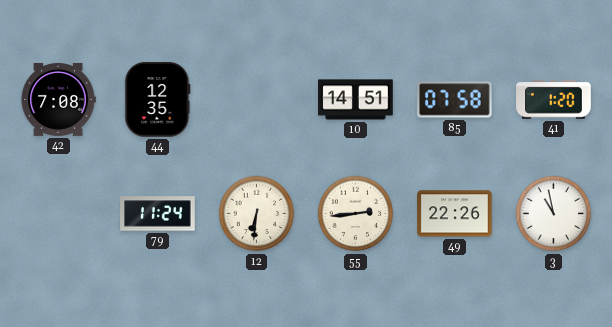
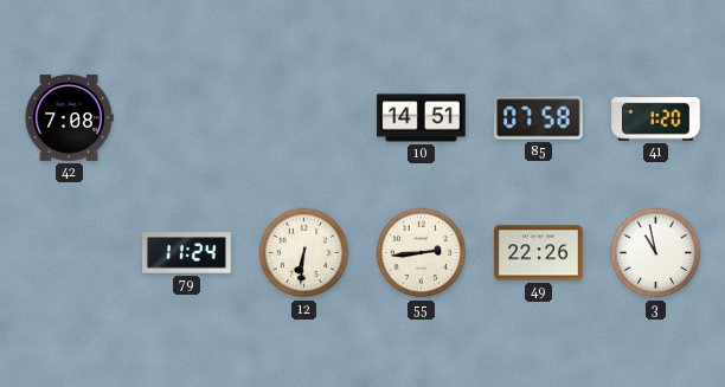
44: 12:35 -> none (158, 100)
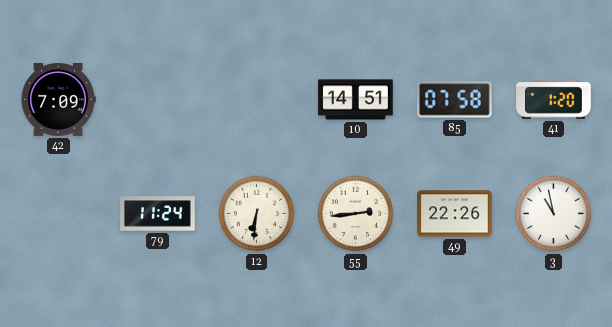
42: 7:08 -> 7:09 (58, 99)
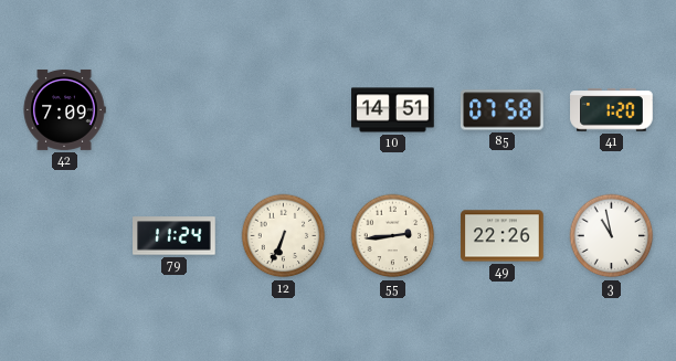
12: 6:31 -> 6:34 (284, 236)
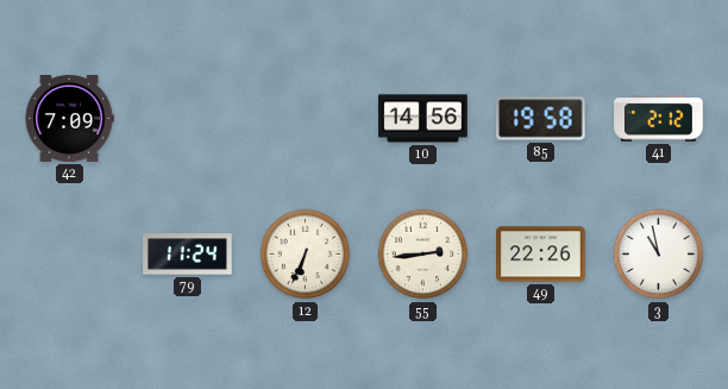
10: 14:51 -> 14:56 (423, 119)
85: 07:58 -> 19:58 (541, 119)
41: 1:20 -> 2:12 (659, 119)
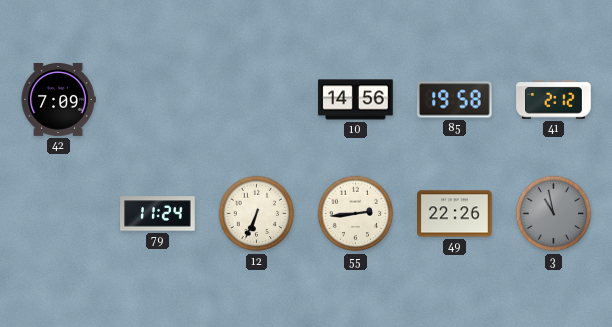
3 dial: white -> grey (554, 214)
